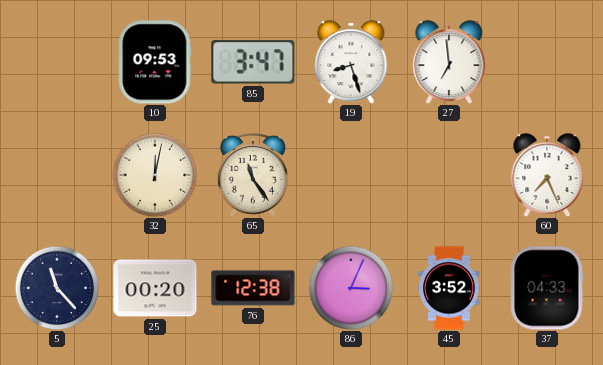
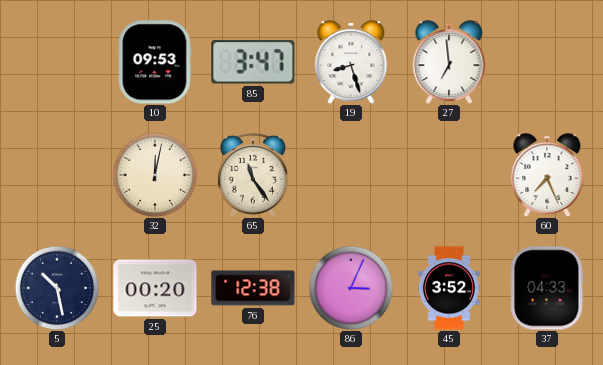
5: 11:23 -> 10:28 (57, 288)
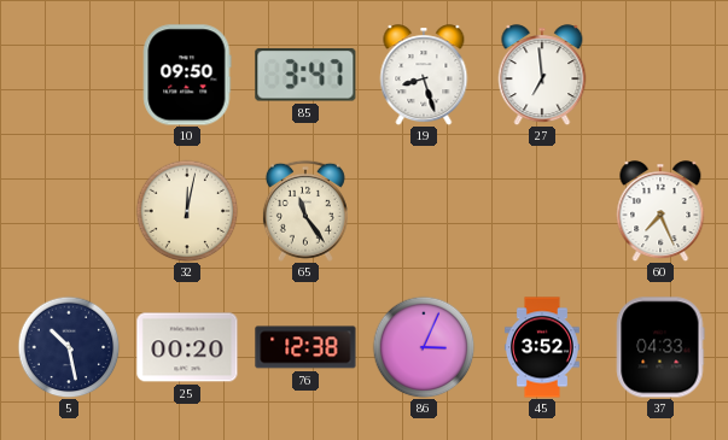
10: 09:53 -> 09:50 (187, 75)
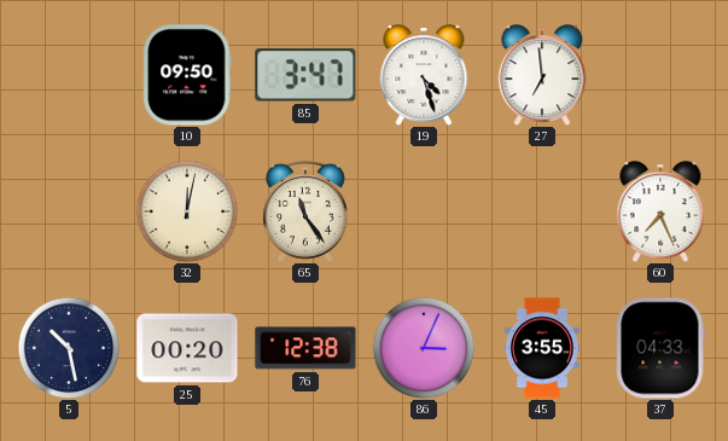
19: 8:27 -> 4:27 (424, 75)
45: 3:52 -> 3:55 (542, 348)
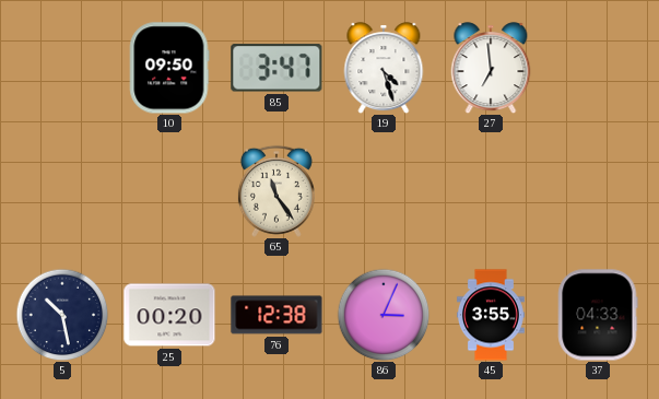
32: 12:02 -> none (187, 211)
60: 7:26 -> none (660, 211)
